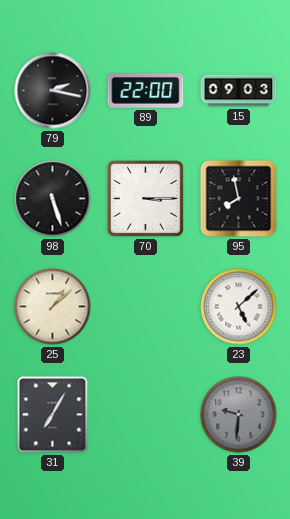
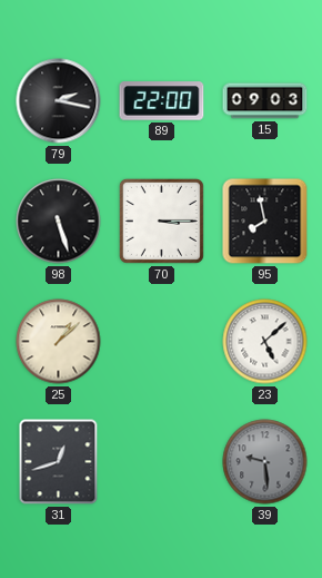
31: 7:05 -> 12:42 (59, 462)
39: 9:31 -> 9:29 (265, 462)
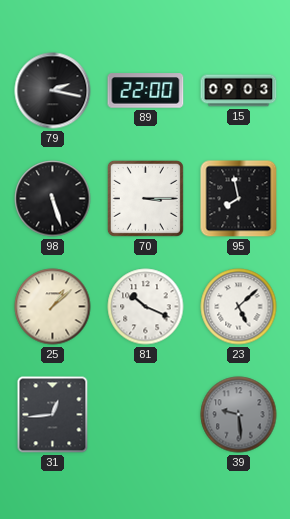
81: none -> 10:19 (146, 307)
31: 12:42 -> 12:44 (53, 415)
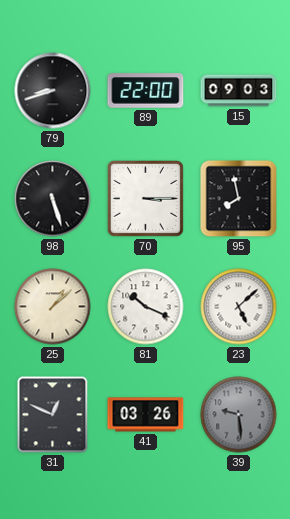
79: 2:17 -> 8:42 (53, 91)
31: 12:44 -> 12:49 (53, 415)
41: none -> 03:26 (146, 415)
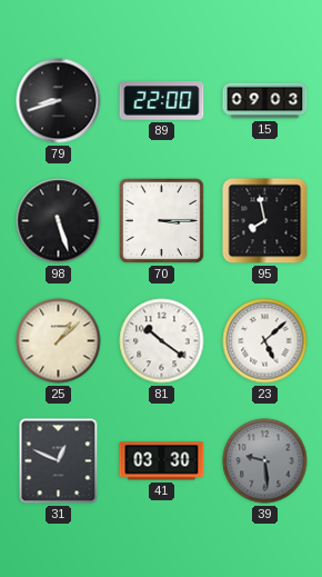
81: 10:19 -> 10:21 (162, 341)
41: 03:26 -> 03:30 (162, 461)
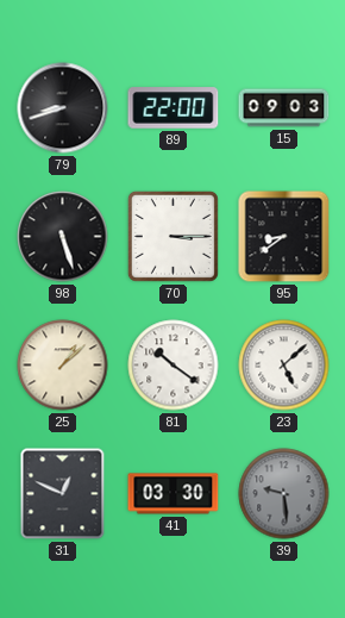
95: 7:58 -> 8:39 (284, 237)
